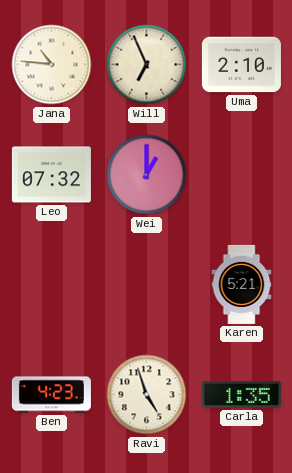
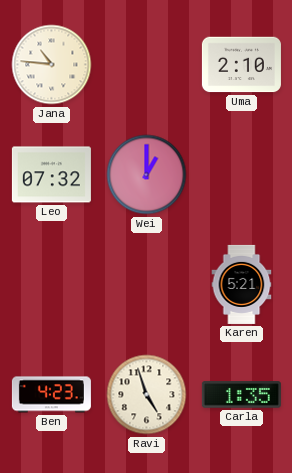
Will: 6:56 -> none (147, 65)
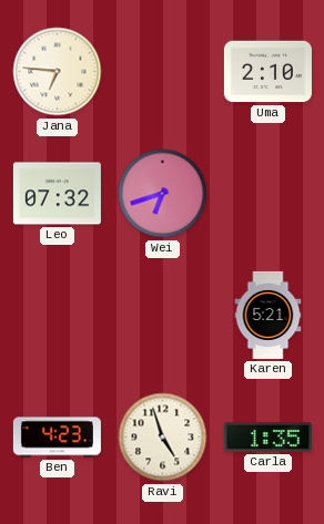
Jana: 10:46 -> 6:46 (58, 72)
Wei: 1:00 -> 6:42 (163, 194)
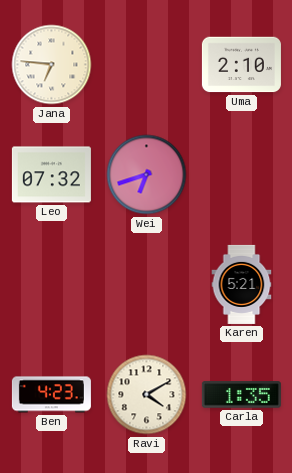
Ravi: 4:57 -> 4:10 (147, 395)
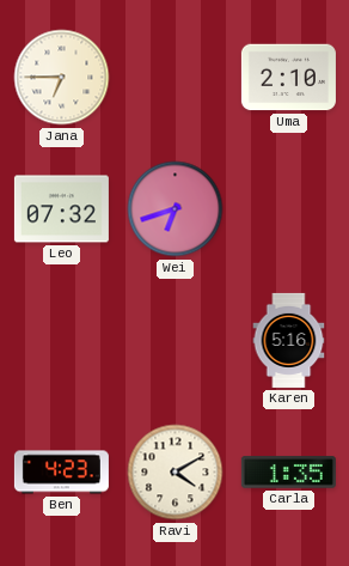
Jana: 6:46 -> 6:45 (62, 78)
Karen: 5:21 -> 5:16 (289, 340)
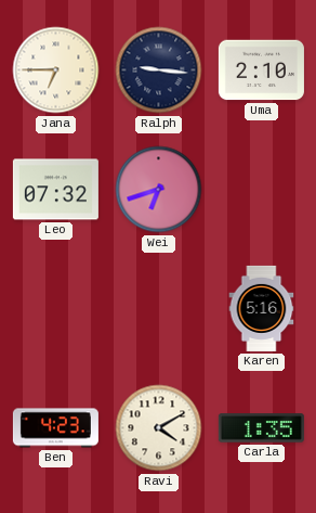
Ralph: none -> 9:16 (159, 70)
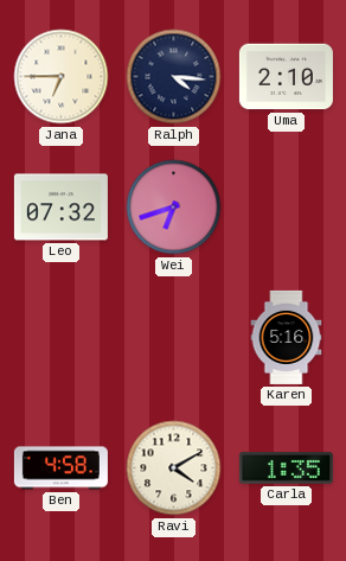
Ralph: 9:16 -> 4:16 (174, 77)
Ben: 4:23 -> 4:58 (60, 468)
